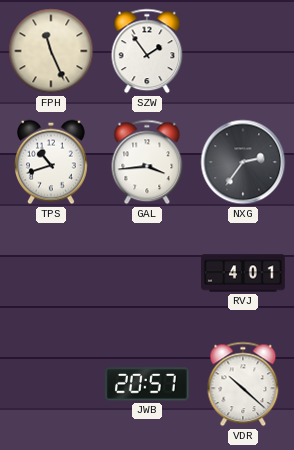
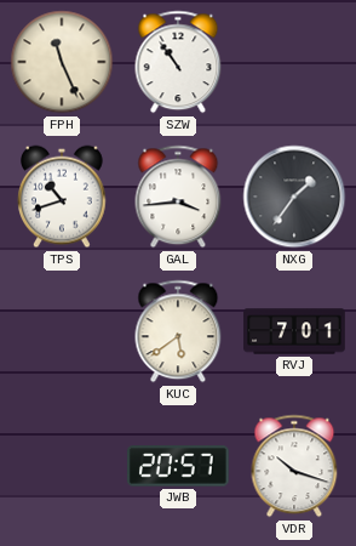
SZW: 1:54 -> 10:54 (178, 62)
NXG: 2:36 -> 1:36 (294, 197)
KUC: none -> 5:39 (178, 331)
RVJ: 4:01 -> 7:01 (294, 331)
VDR: 10:22 -> 10:18 (294, 466)
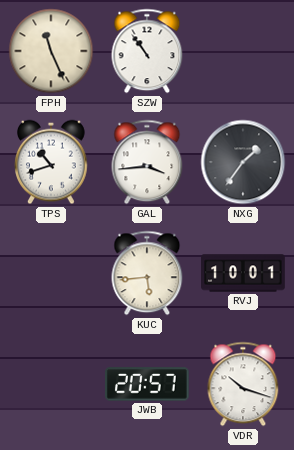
KUC: 5:39 -> 5:44 (147, 273)
RVJ: 7:01 -> 10:01 (243, 273)
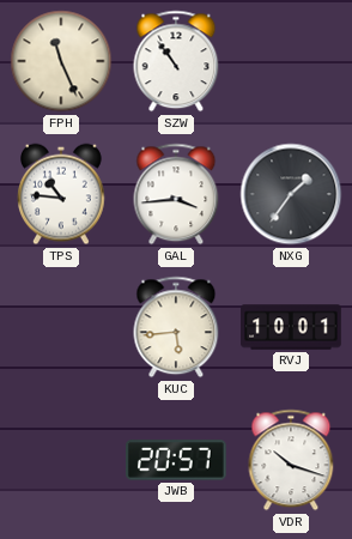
TPS: 10:42 -> 10:46 (62, 194)
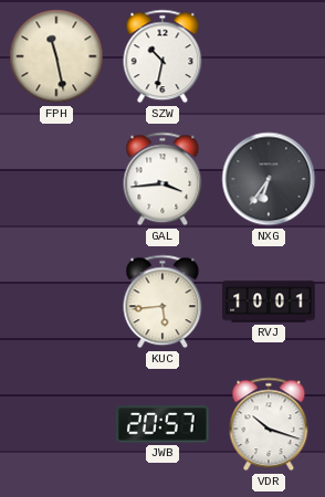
FPH: 11:26 -> 11:28 (56, 56)
SZW: 10:54 -> 10:32 (162, 56)
TPS: 10:46 -> none (62, 194)
NXG: 1:36 -> 6:36 (269, 179)
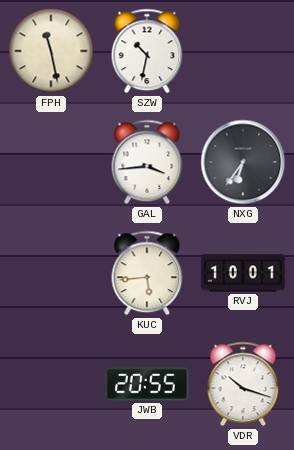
JWB: 20:57 -> 20:55 (147, 384)
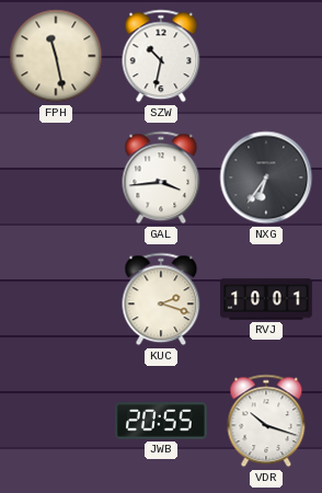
KUC: 5:44 -> 2:18 (161, 299)
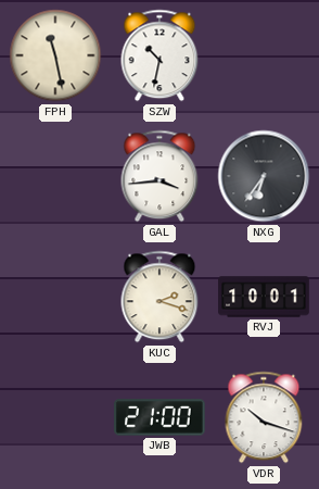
JWB: 20:55 -> 21:00 (159, 417)
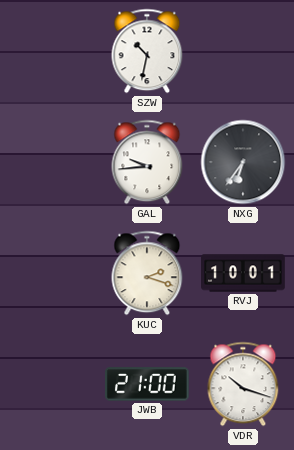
FPH: 11:28 -> none (55, 55)
GAL: 3:44 -> 9:44 (147, 162)
